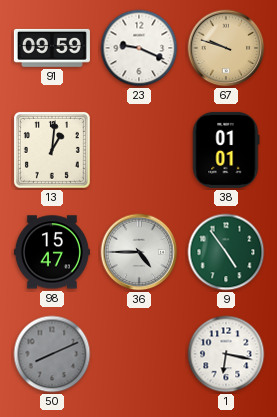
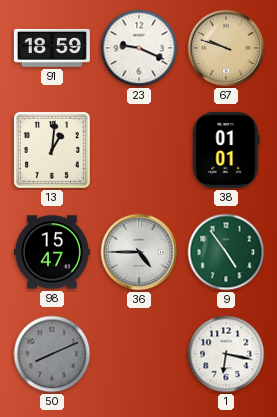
91: 09:59 -> 18:59 (52, 48)
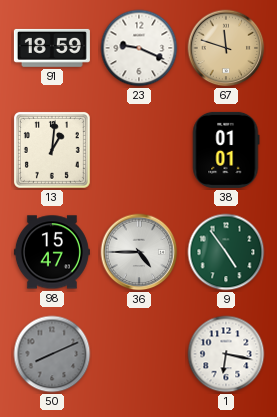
67: 9:48 -> 11:48 (226, 48)
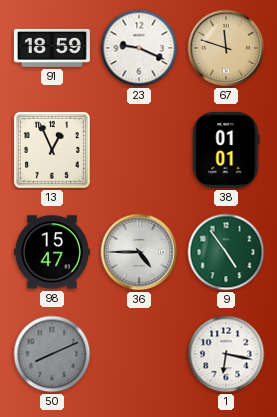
13: 1:01 -> 12:56 (52, 150)
